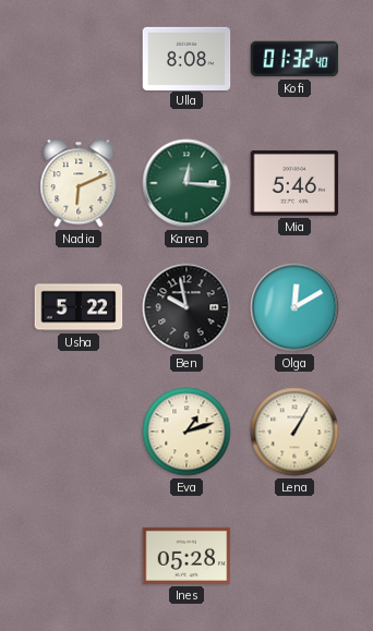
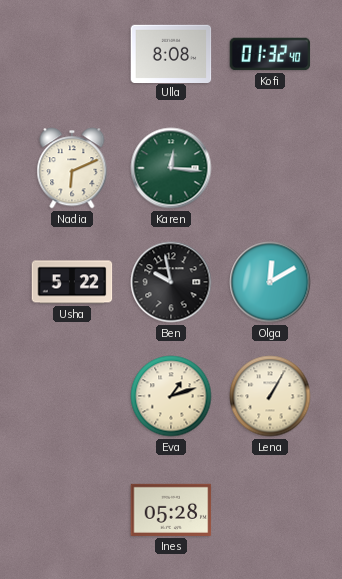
Mia: 5:46 -> none (294, 183)
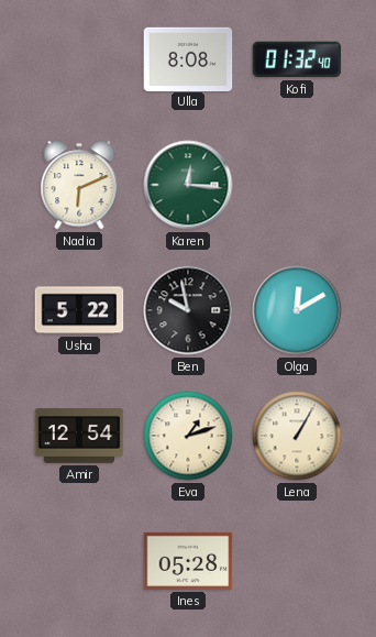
Amir: none -> 12:54 (79, 436)
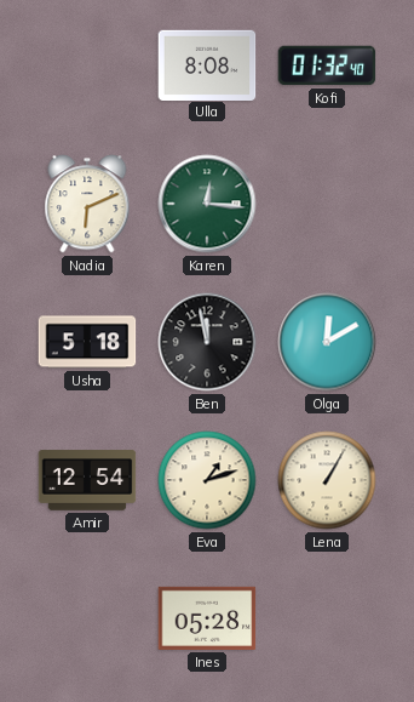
Usha: 5:22 -> 5:18 (87, 342)
Ben: 9:58 -> 11:58 (207, 342)
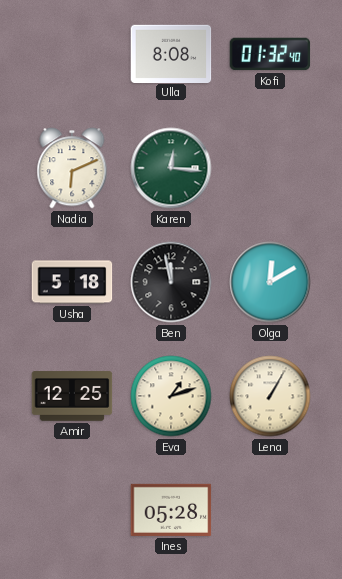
Amir: 12:54 -> 12:25 (72, 396)
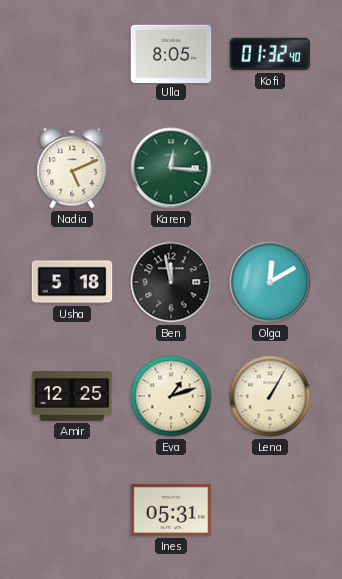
Ulla: 8:08 -> 8:05 (171, 53)
Nadia: 6:11 -> 5:11 (72, 168)
Ines: 05:28 -> 05:31 (171, 510)
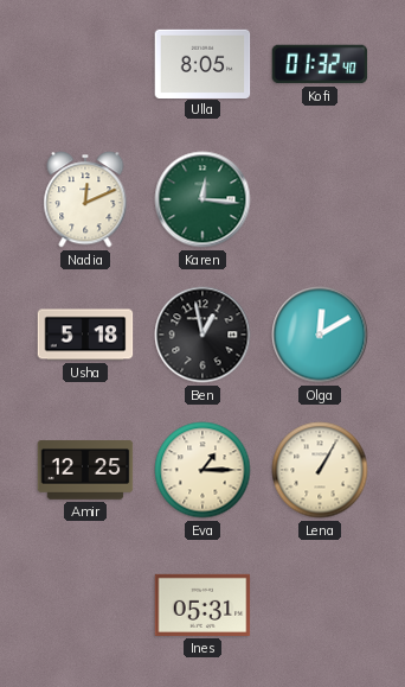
Nadia: 5:11 -> 12:11 (85, 199)
Ben: 11:58 -> 12:58 (202, 335)
Eva: 1:12 -> 1:15 (202, 470)
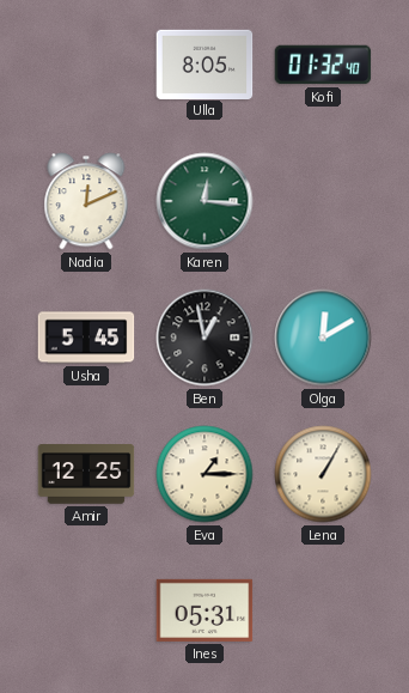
Usha: 5:18 -> 5:45 (86, 338)
